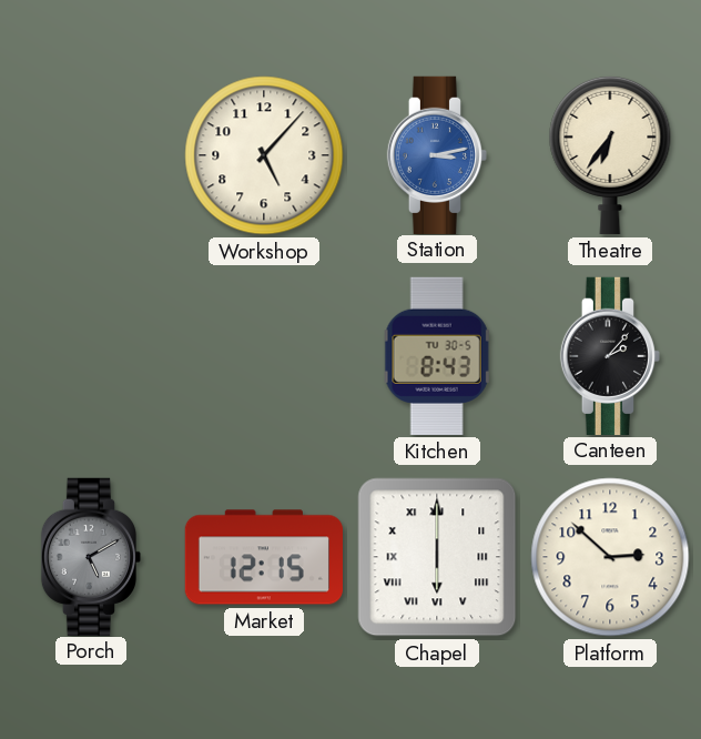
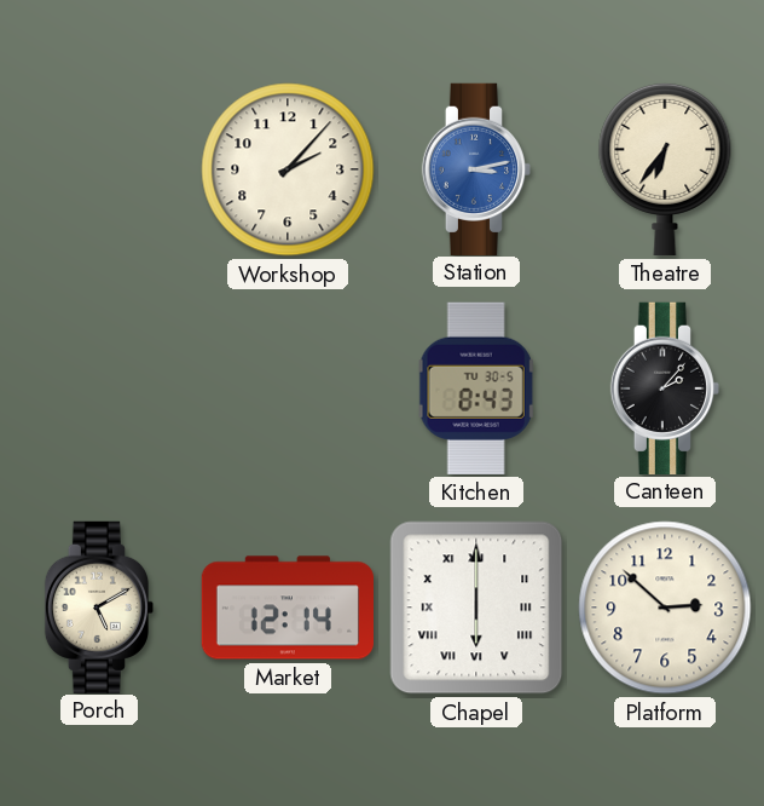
Workshop: 5:07 -> 2:07 (288, 169)
Porch dial: grey -> cream (98, 606)
Market: 12:15 -> 12:14 (286, 608)
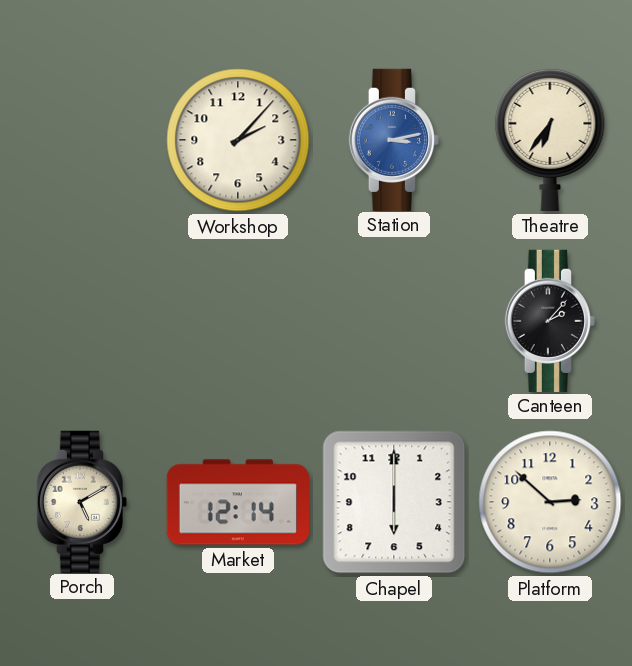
Kitchen: 8:43 -> none (476, 388)
Chapel numerals: Roman -> Arabic (394, 502)
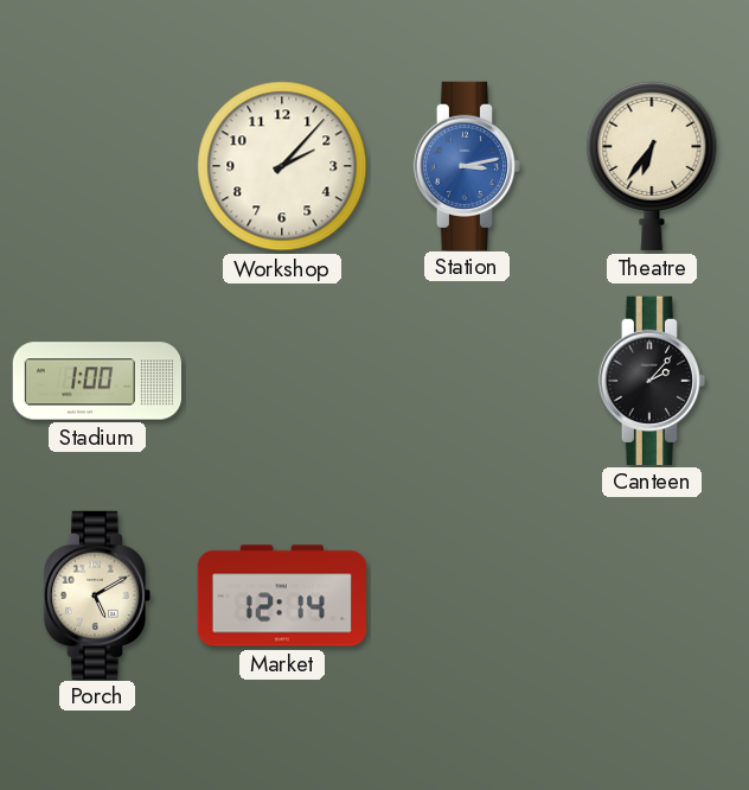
Stadium: none -> 1:00 (96, 381)
Chapel: 6:00 -> none (394, 502)
Platform: 2:52 -> none (550, 502)
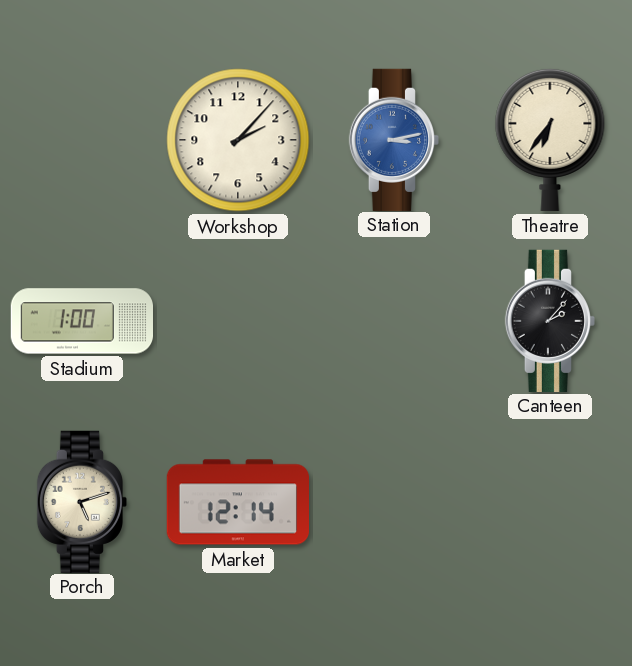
Porch: 5:10 -> 5:12 (81, 501)
